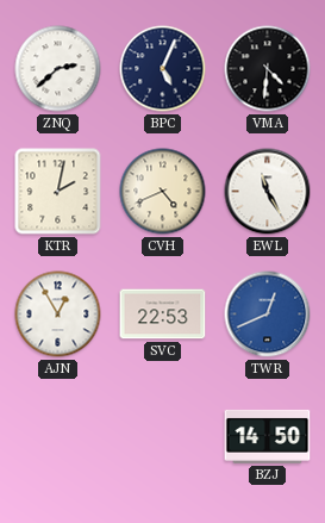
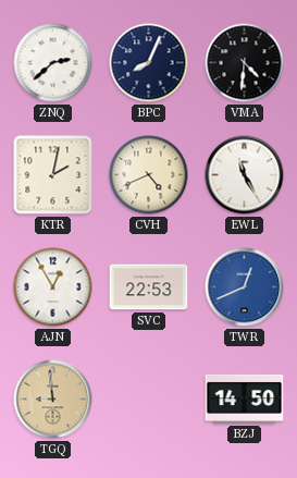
BPC: 5:04 -> 8:04 (149, 63)
TGQ: none -> 8:59 (53, 400)
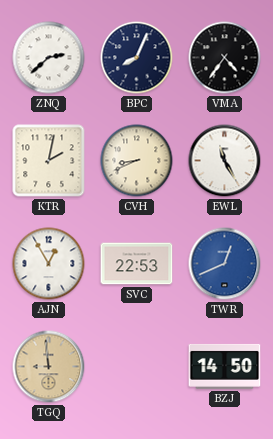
VMA: 4:31 -> 4:36 (225, 58)
CVH: 4:41 -> 8:41 (137, 161)
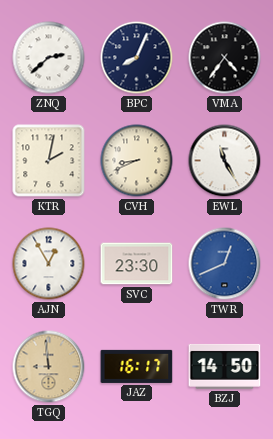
SVC: 22:53 -> 23:30 (137, 264)
JAZ: none -> 16:17 (137, 366)
